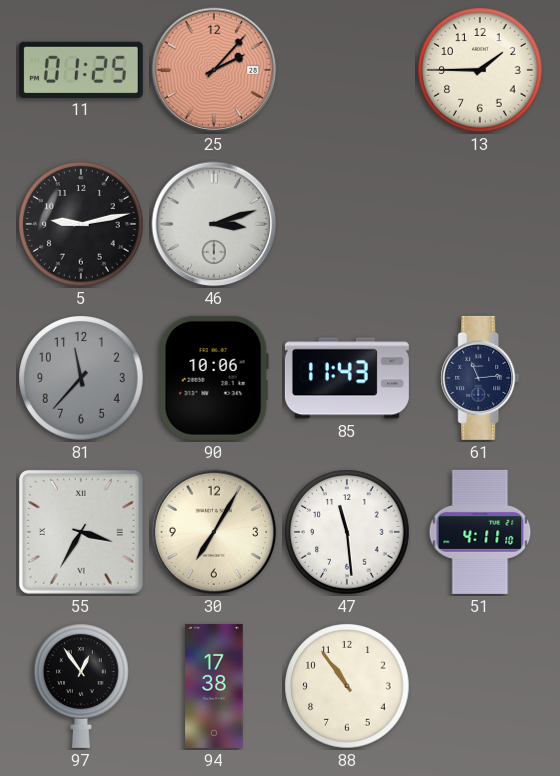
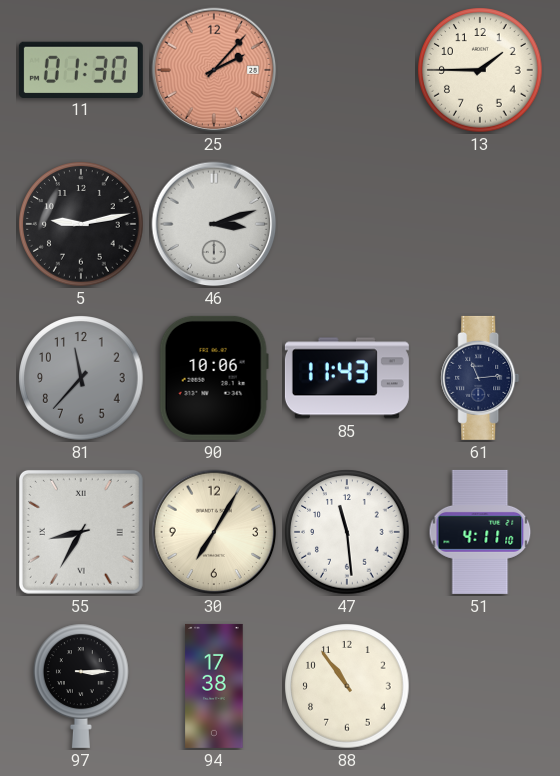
11: 01:25 -> 01:30 (81, 69)
55: 3:35 -> 8:35 (81, 532)
97: 12:54 -> 3:15 (82, 686)
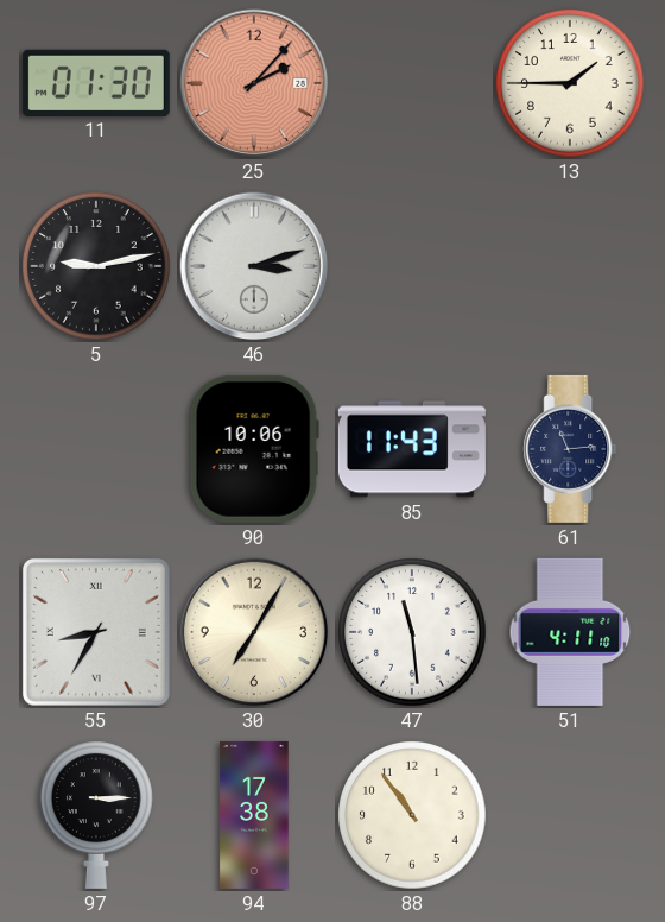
81: 11:37 -> none (81, 378)
